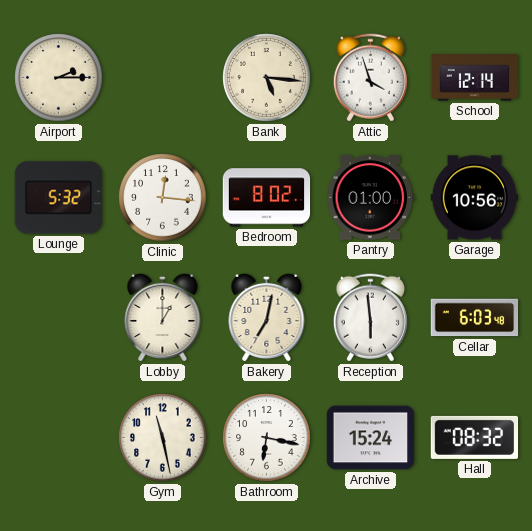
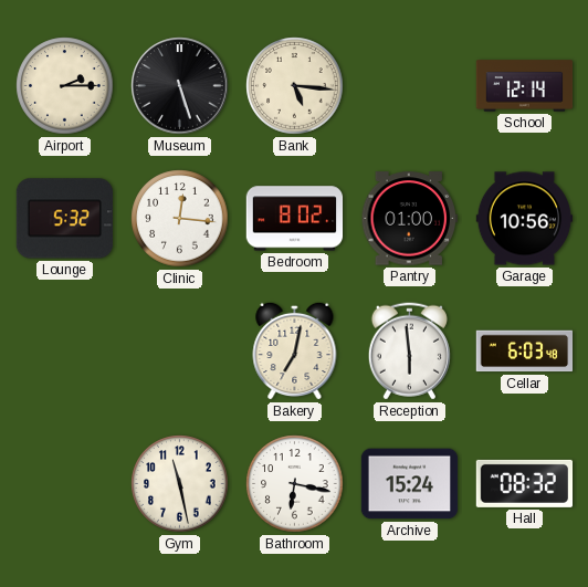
Museum: none -> 5:27 (180, 86)
Attic: 3:57 -> none (370, 78)
Lobby: 1:00 -> none (163, 317)
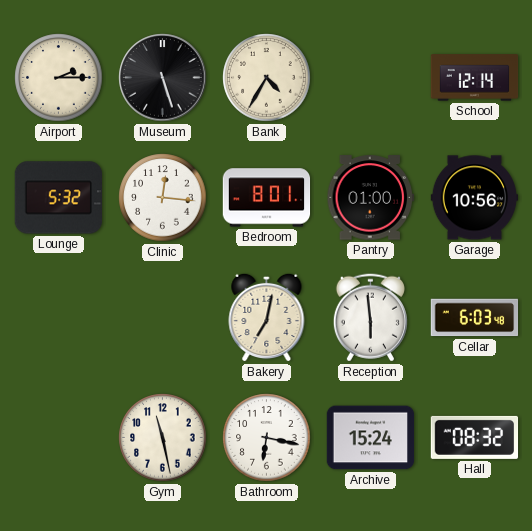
Bank: 5:16 -> 4:35 (267, 78)
Bedroom: 8:02 -> 8:01 (267, 198)
